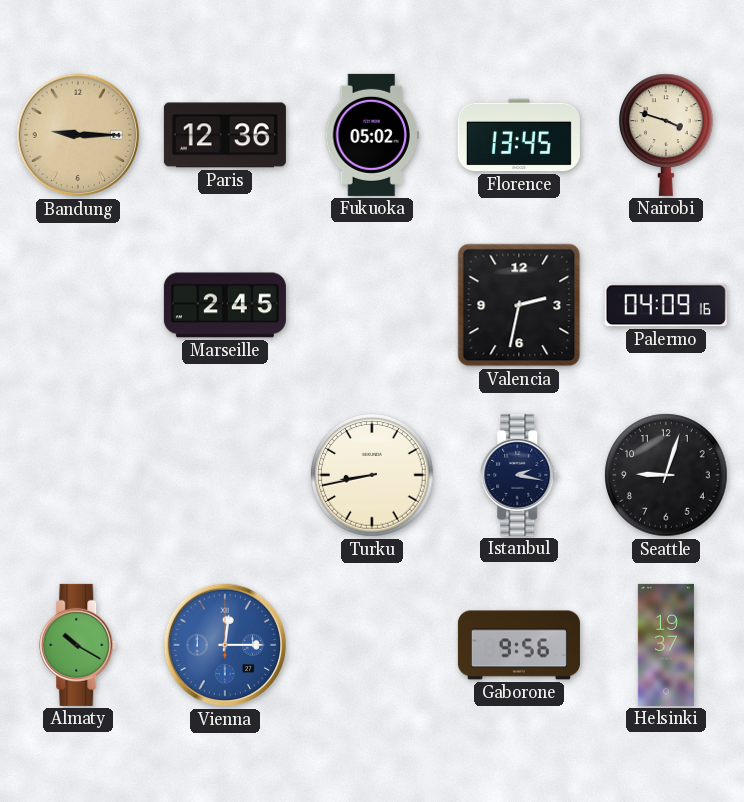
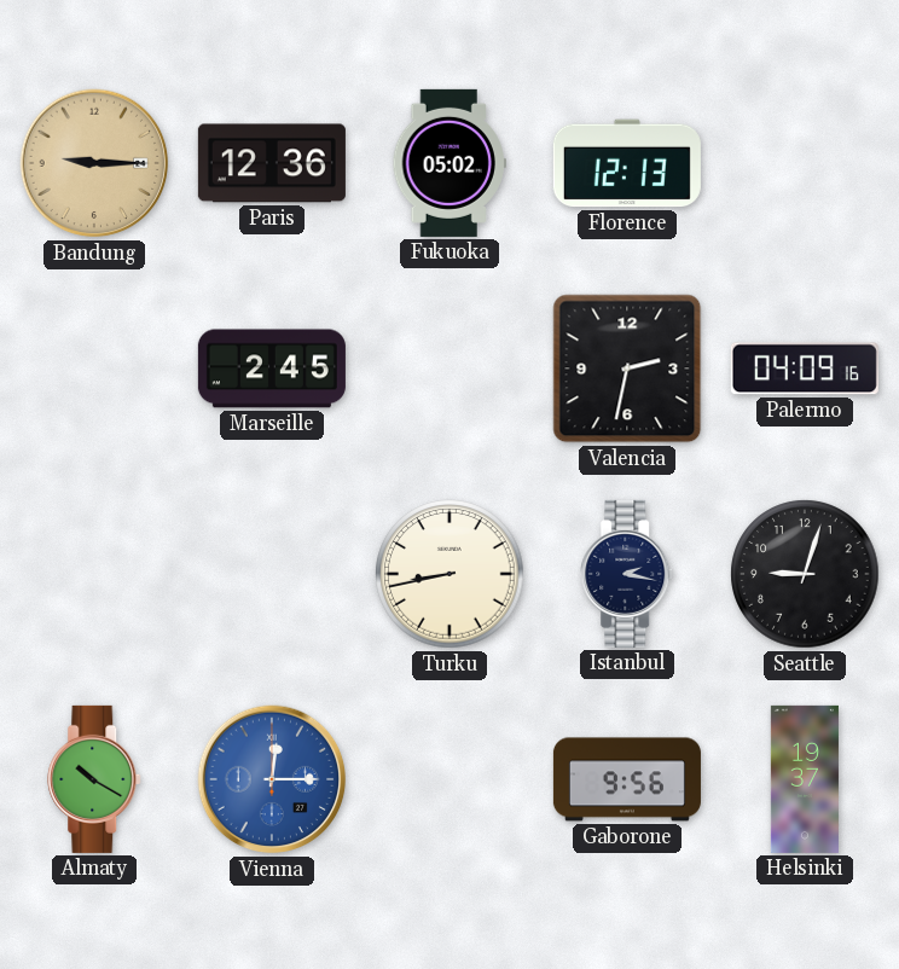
Florence: 13:45 -> 12:13 (627, 163)
Nairobi: 3:48 -> none (667, 135)
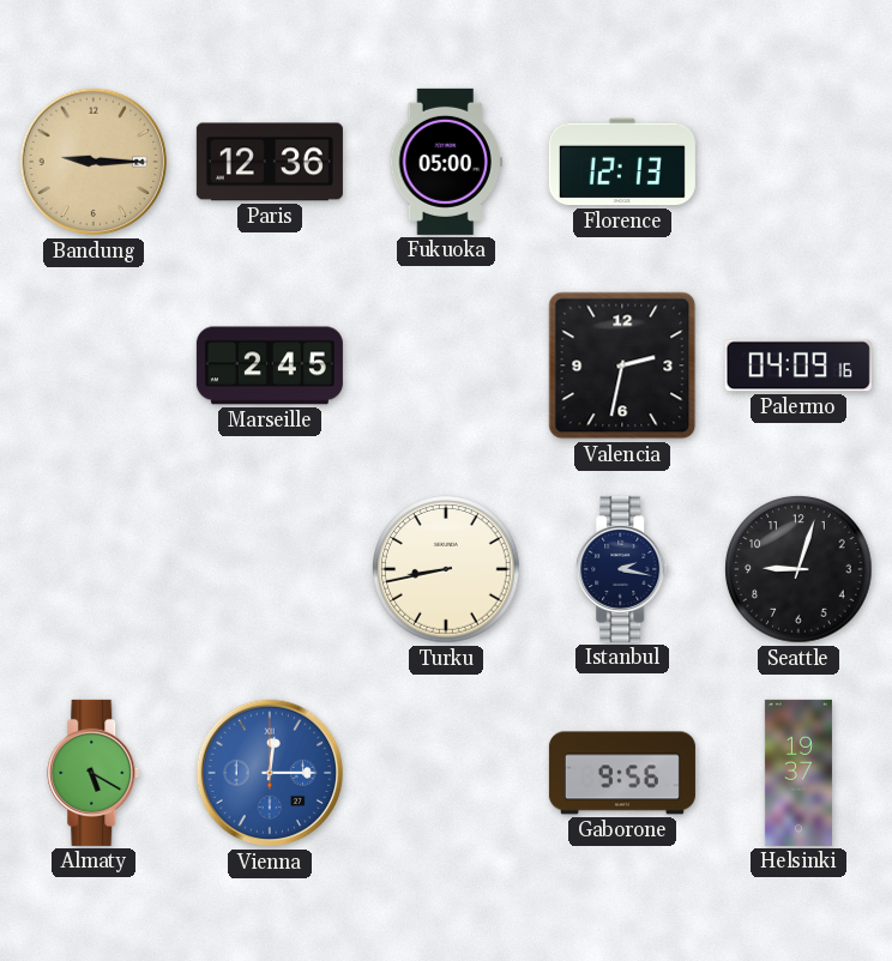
Fukuoka: 05:02 -> 05:00 (446, 162)
Almaty: 10:20 -> 5:20 (95, 773)
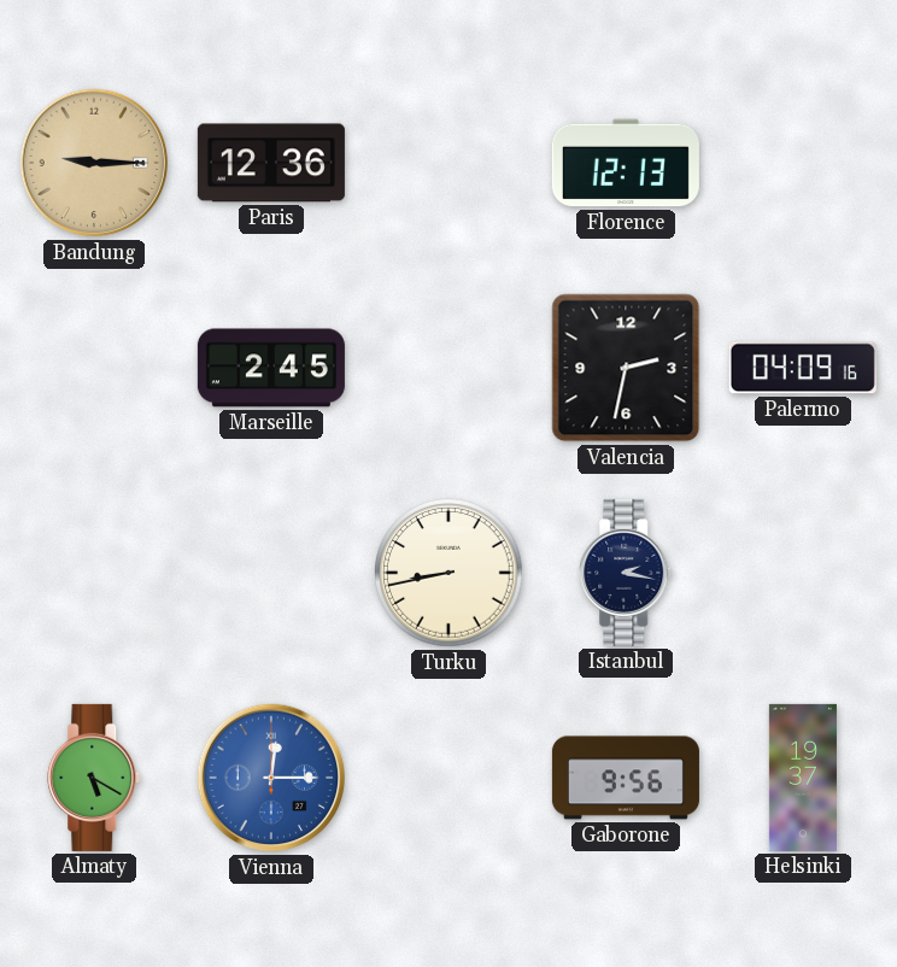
Fukuoka: 05:00 -> none (446, 162)
Seattle: 9:03 -> none (798, 569)
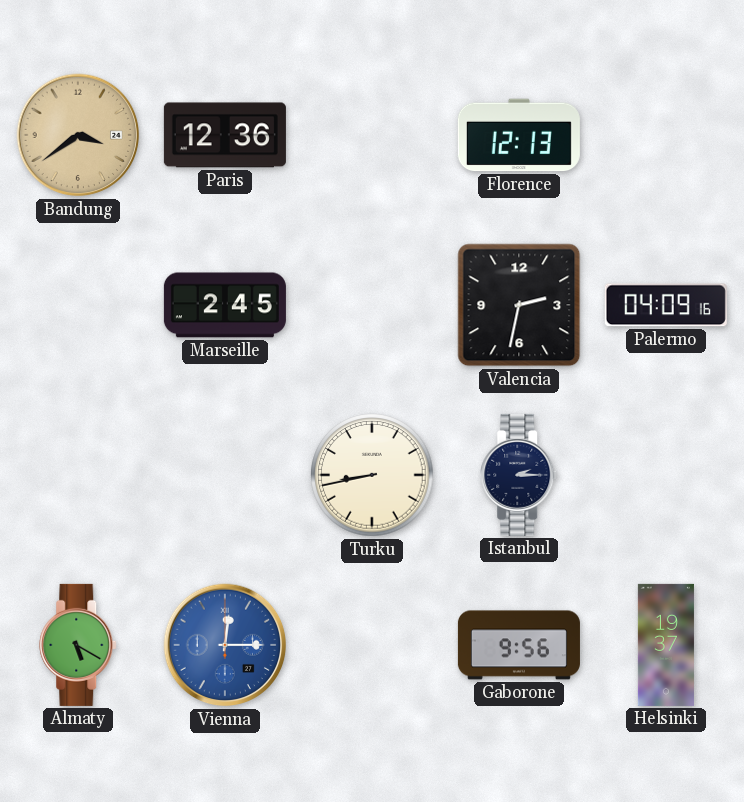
Bandung: 9:15 -> 3:39 (78, 135)
Istanbul: 2:17 -> 2:15 (520, 475)
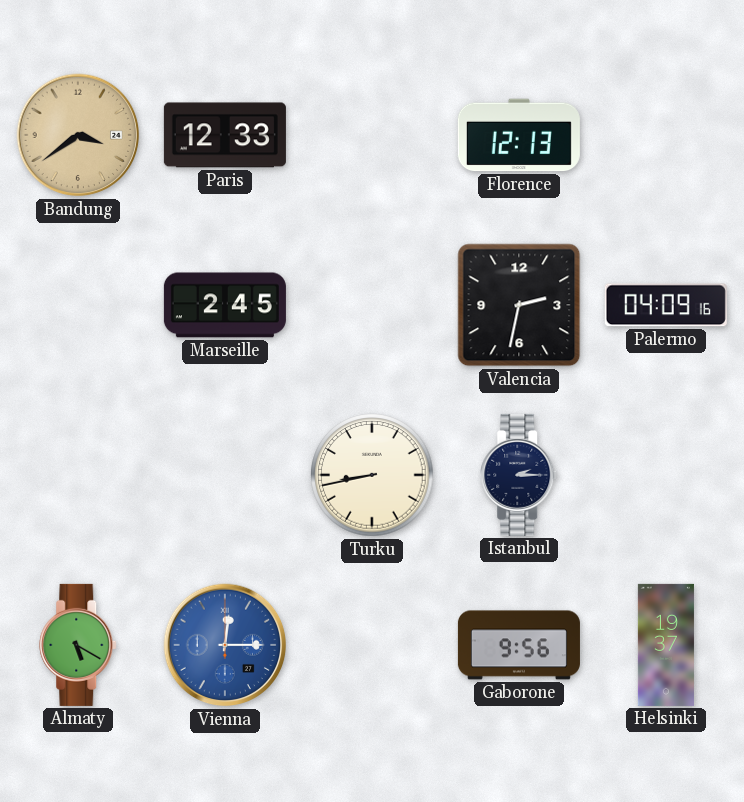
Paris: 12:36 -> 12:33 (225, 135)
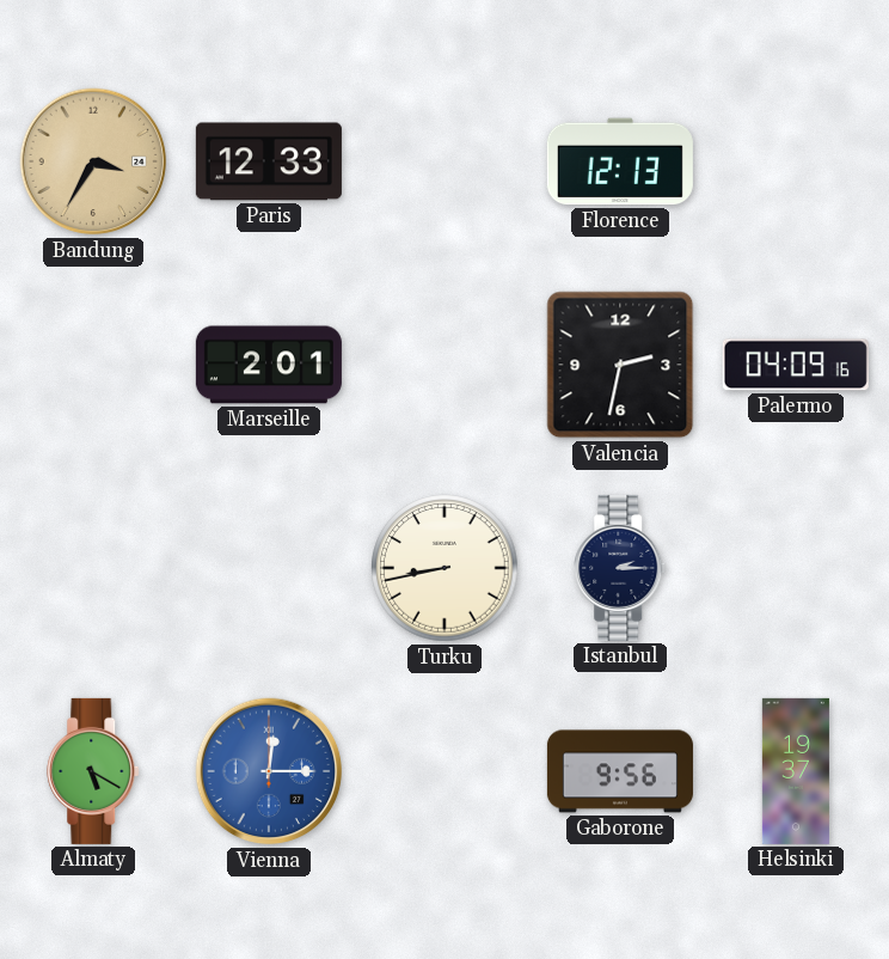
Bandung: 3:39 -> 3:35 (93, 161)
Marseille: 2:45 -> 2:01 (269, 365)
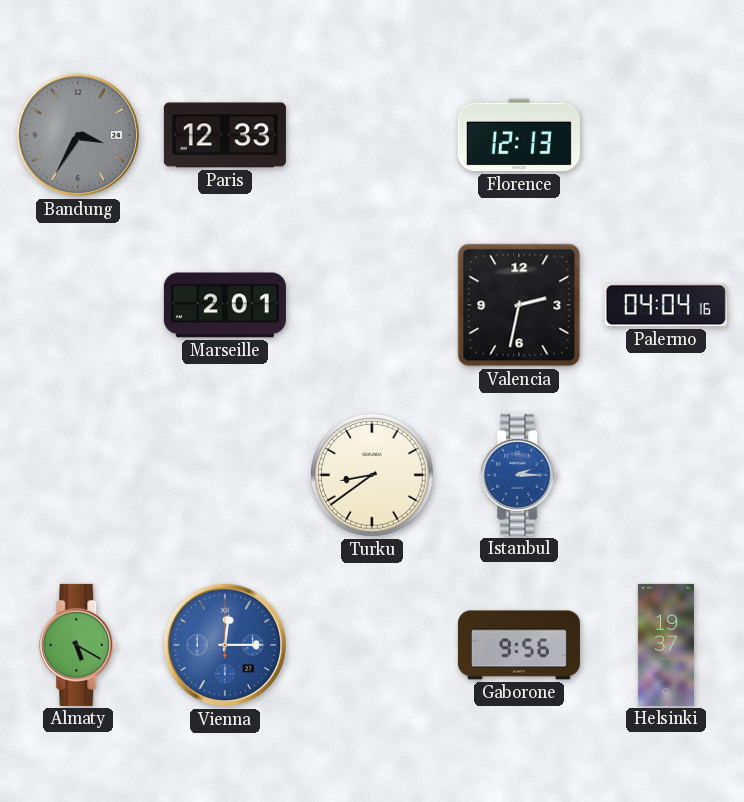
Bandung dial: champagne -> grey (78, 135)
Palermo: 04:09 -> 04:04 (666, 305)
Turku: 8:43 -> 8:39 (372, 475)
Istanbul dial: navy -> blue (520, 475)
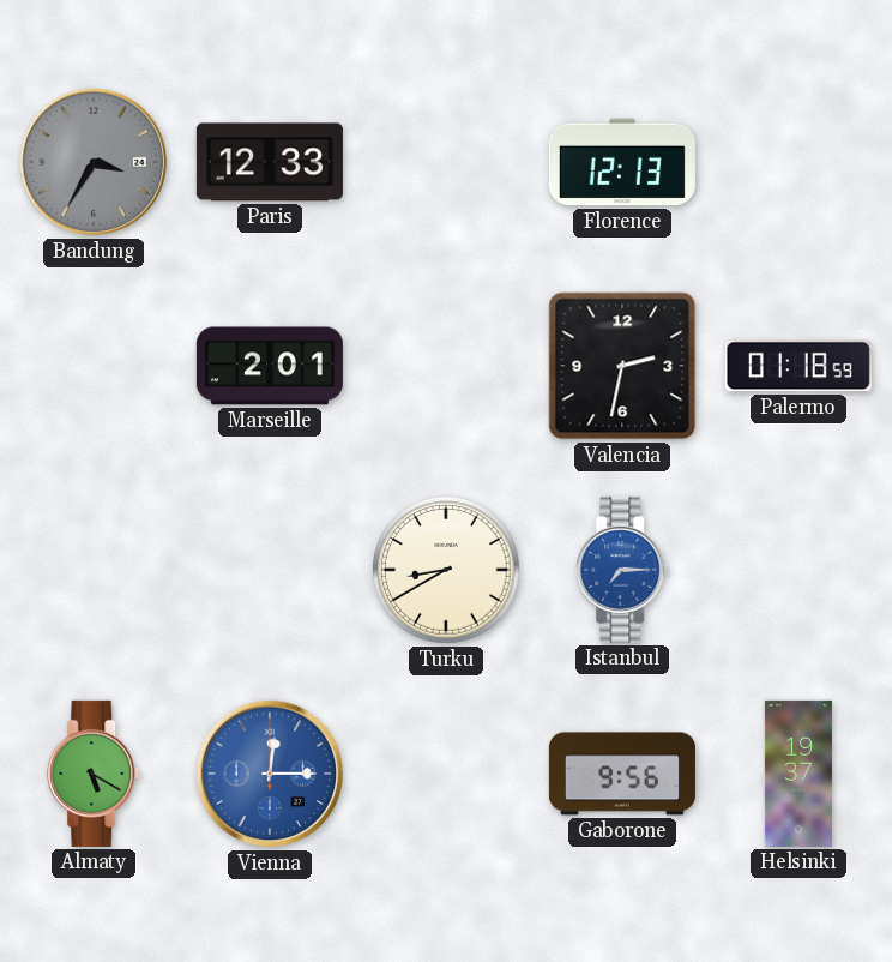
Palermo: 04:04 -> 01:18 (798, 366)
Turku: 8:39 -> 8:40 (446, 570)
Istanbul: 2:15 -> 7:15 (623, 570)
